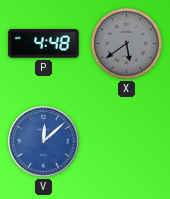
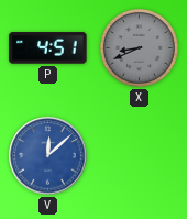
P: 4:48 -> 4:51 (48, 48)
X: 5:39 -> 8:41 (139, 47)
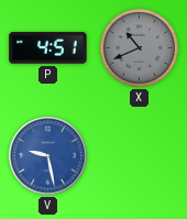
X: 8:41 -> 10:41 (139, 47)
V: 12:08 -> 9:28 (48, 156)
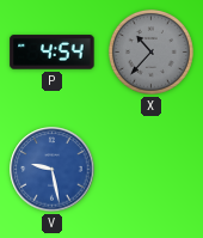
P: 4:51 -> 4:54 (53, 53)
X: 10:41 -> 10:37 (150, 51)
